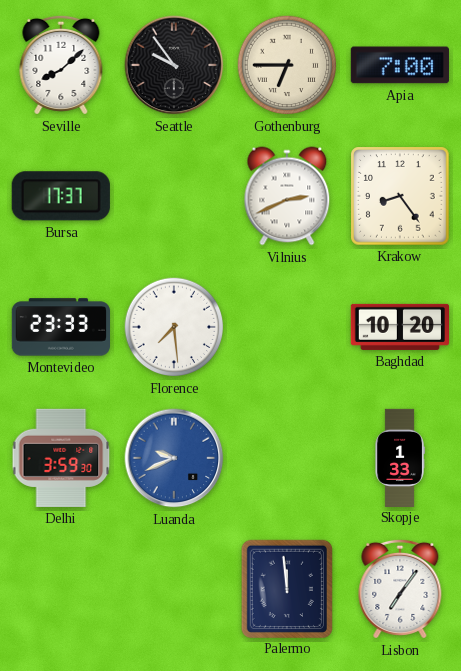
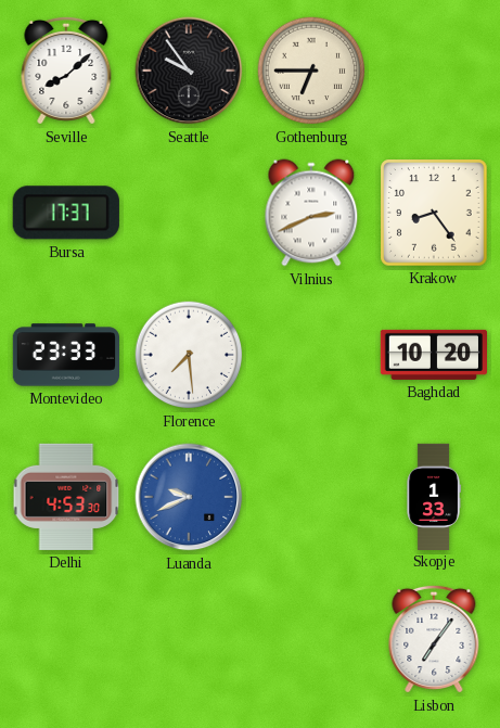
Apia: 7:00 -> none (400, 65)
Delhi: 3:59 -> 4:53 (66, 497)
Palermo: 11:59 -> none (287, 588)
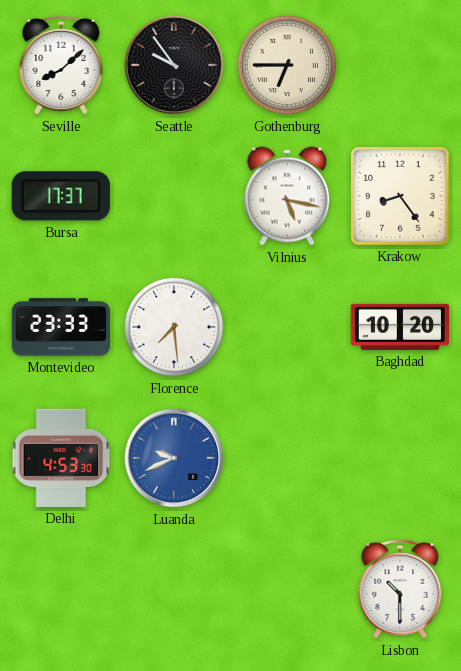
Vilnius: 2:41 -> 5:17 (287, 196)
Skopje: 1:33 -> none (434, 496)
Lisbon: 7:06 -> 10:30 (400, 589)
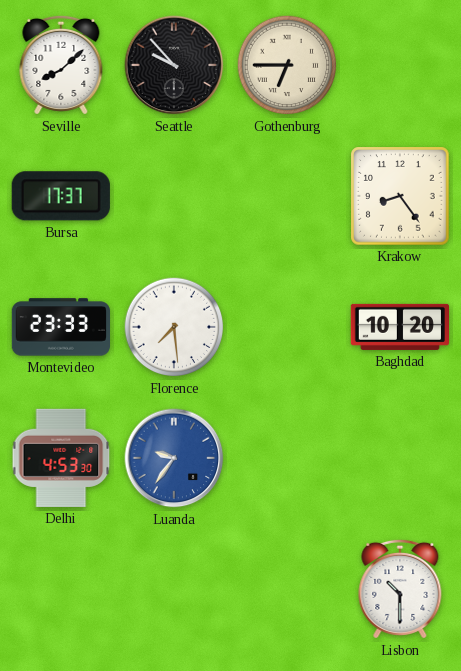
Seattle: 9:54 -> 9:53 (174, 65)
Vilnius: 5:17 -> none (287, 196)
Luanda: 9:41 -> 9:36 (174, 458)
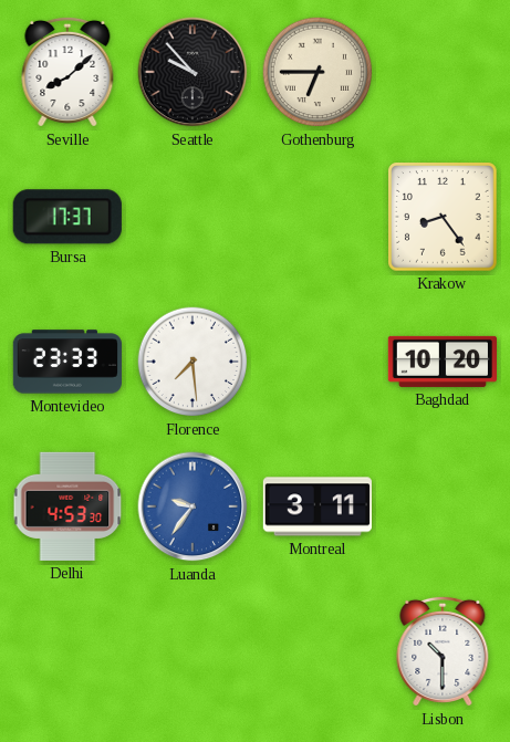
Montreal: none -> 3:11 (318, 506)
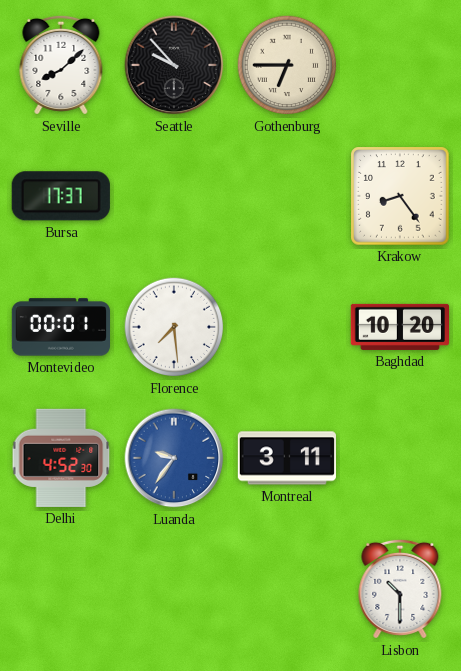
Montevideo: 23:33 -> 00:01 (60, 327)
Delhi: 4:53 -> 4:52 (61, 458)
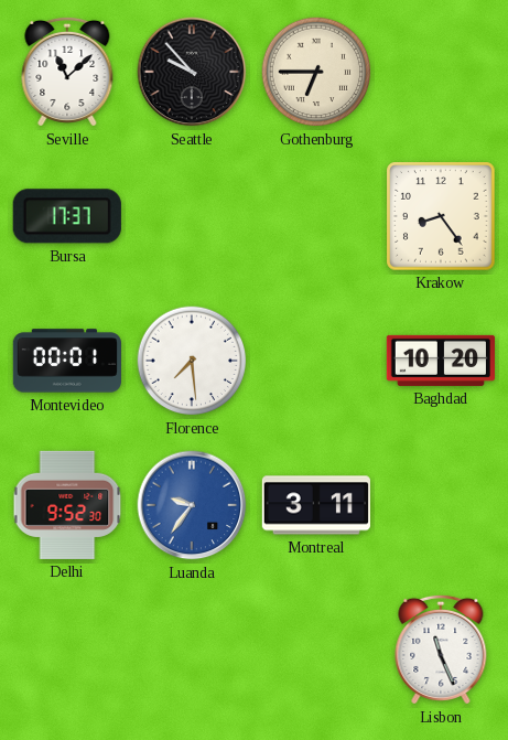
Seville: 8:08 -> 11:08 (67, 72)
Delhi: 4:52 -> 9:52 (67, 505)
Lisbon: 10:30 -> 11:26 (441, 650)
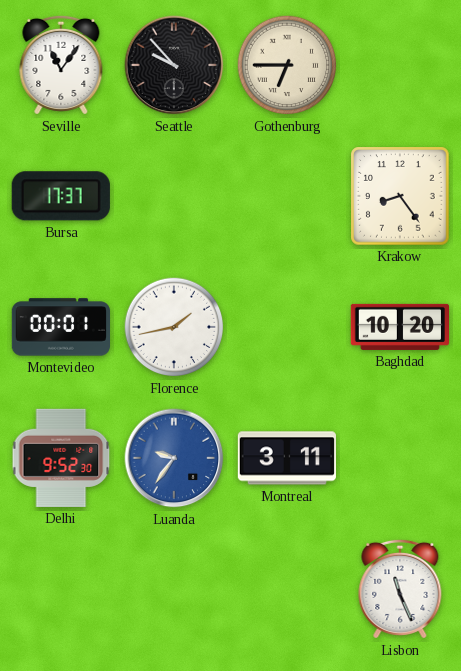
Seville: 11:08 -> 11:06 (61, 65)
Florence: 7:29 -> 1:43 (174, 327)
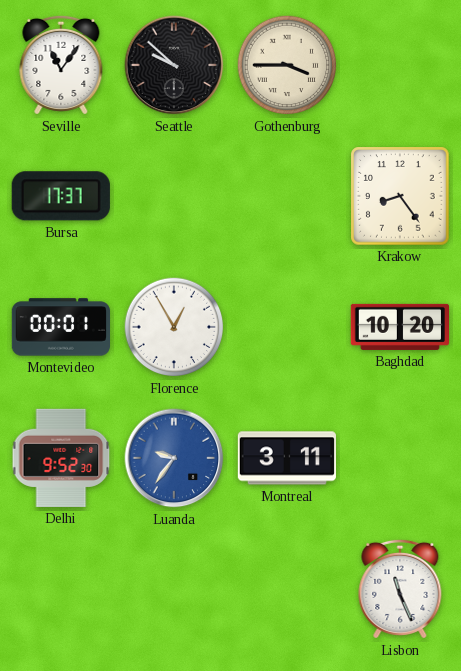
Seattle: 9:53 -> 9:52 (174, 65)
Gothenburg: 6:45 -> 3:45 (287, 65)
Florence: 1:43 -> 12:55 (174, 327)
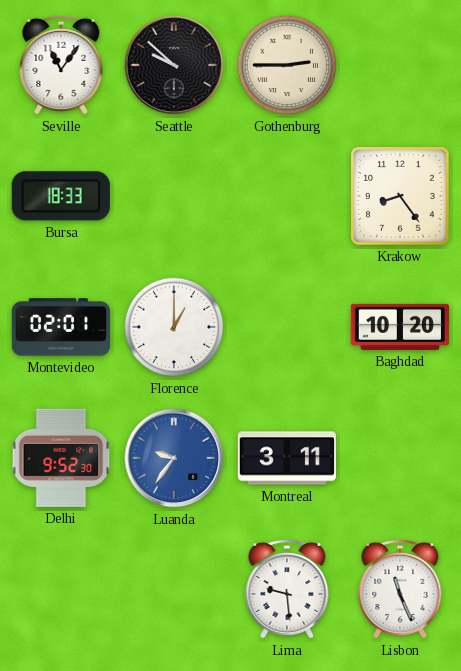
Gothenburg: 3:45 -> 2:45 (287, 65)
Bursa: 17:37 -> 18:33 (61, 196)
Montevideo: 00:01 -> 02:01 (60, 327)
Florence: 12:55 -> 1:00 (174, 327)
Lima: none -> 9:29 (287, 589)
